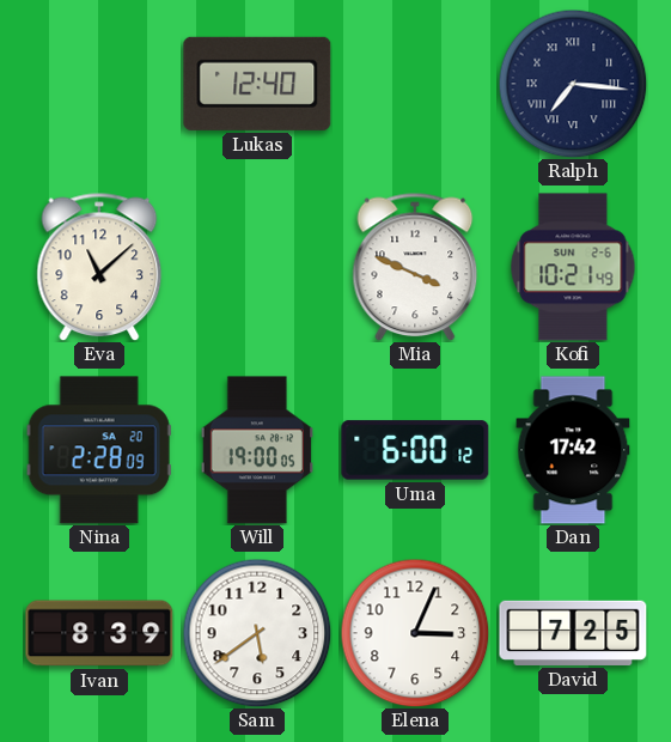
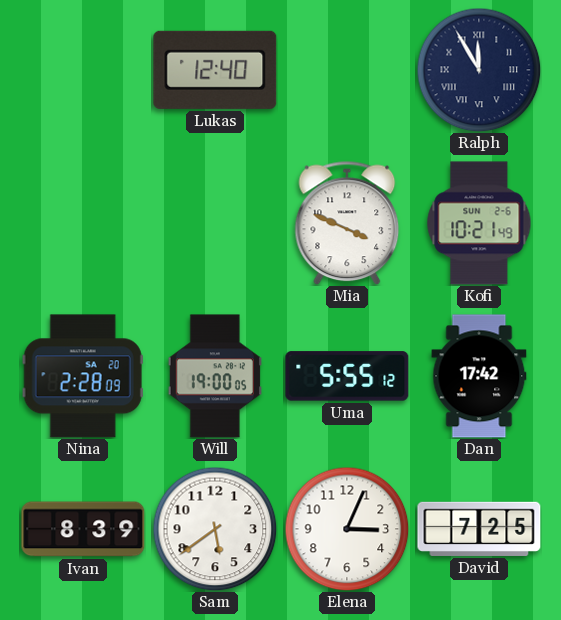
Ralph: 7:16 -> 11:55 (479, 70)
Eva: 11:08 -> none (99, 267)
Uma: 6:00 -> 5:55 (347, 376)
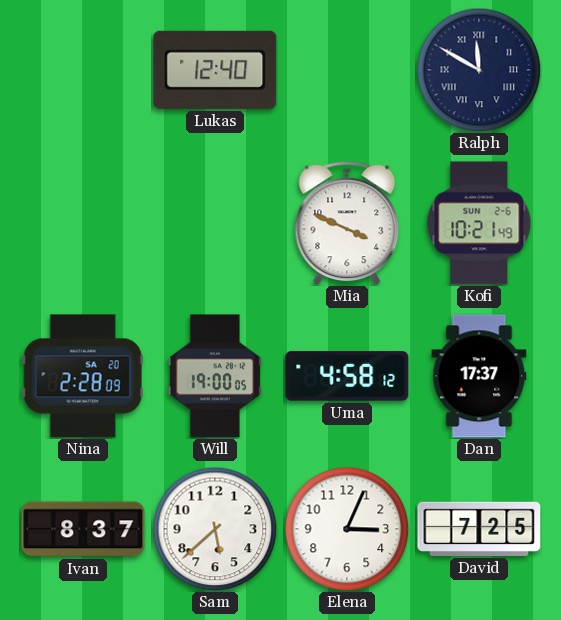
Ralph: 11:55 -> 11:50 (479, 70)
Uma: 5:55 -> 4:58 (347, 376)
Dan: 17:42 -> 17:37 (479, 376)
Ivan: 8:39 -> 8:37 (83, 529)
Sam: 5:39 -> 5:38 (215, 529)
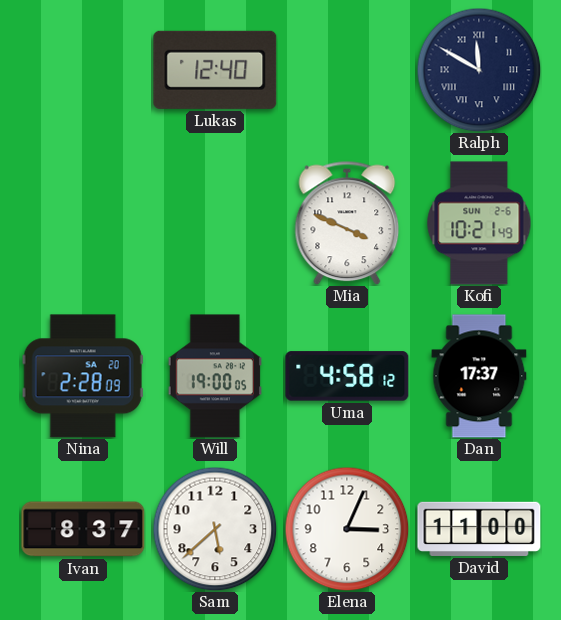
David: 7:25 -> 11:00 (479, 529)
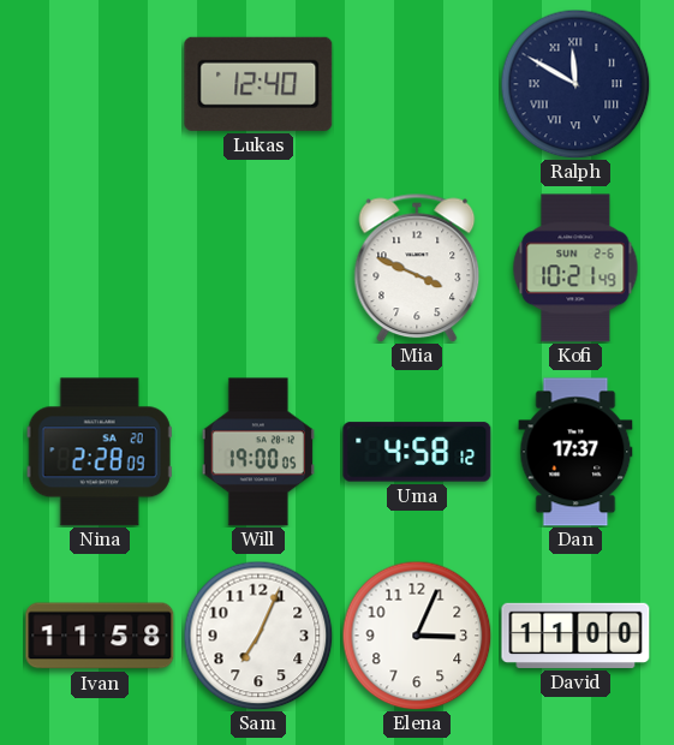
Ivan: 8:37 -> 11:58 (100, 636)
Sam: 5:38 -> 7:04 (258, 636)
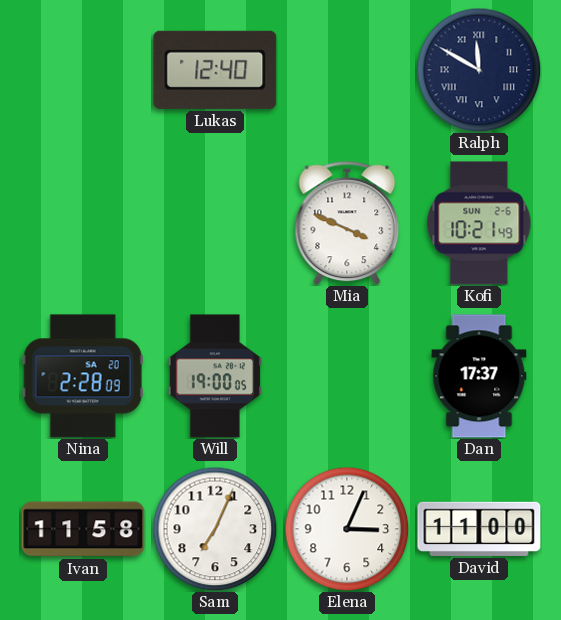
Uma: 4:58 -> none (417, 452)
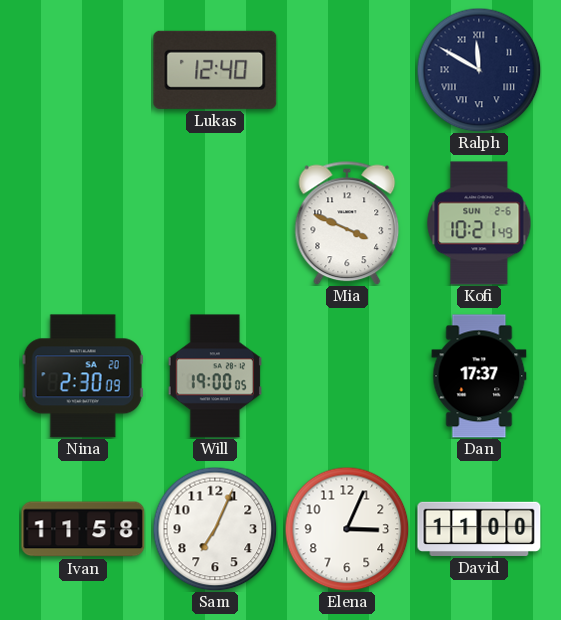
Nina: 2:28 -> 2:30 (83, 376)
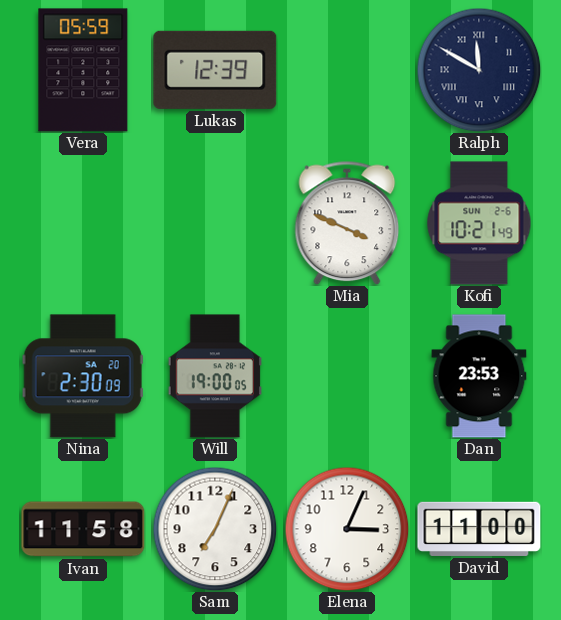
Vera: none -> 05:59 (83, 70)
Lukas: 12:40 -> 12:39 (215, 70)
Dan: 17:37 -> 23:53 (479, 376)
